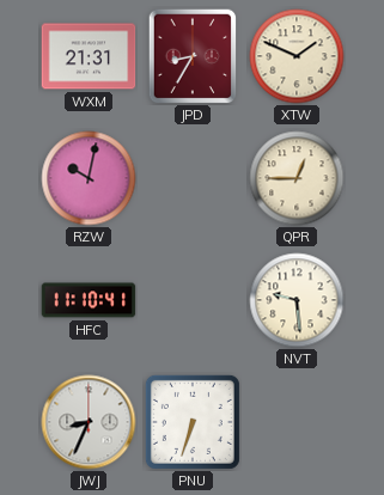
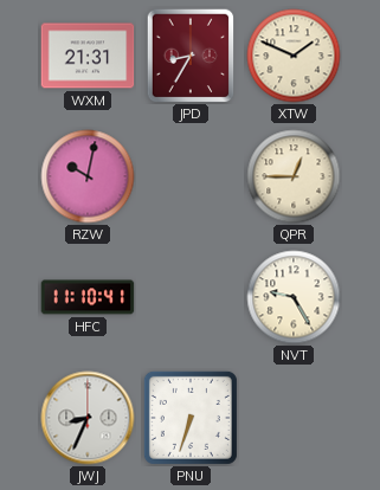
NVT: 9:29 -> 9:25 (294, 297)
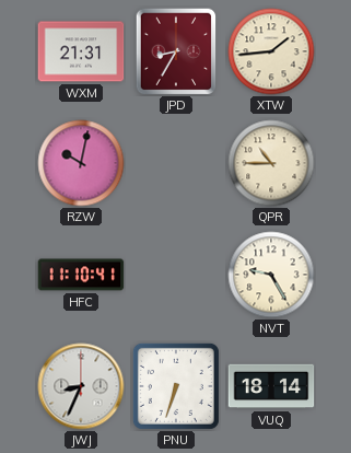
XTW: 1:49 -> 1:44 (271, 51)
QPR: 12:45 -> 10:45 (271, 163)
VUQ: none -> 18:14 (271, 386)
